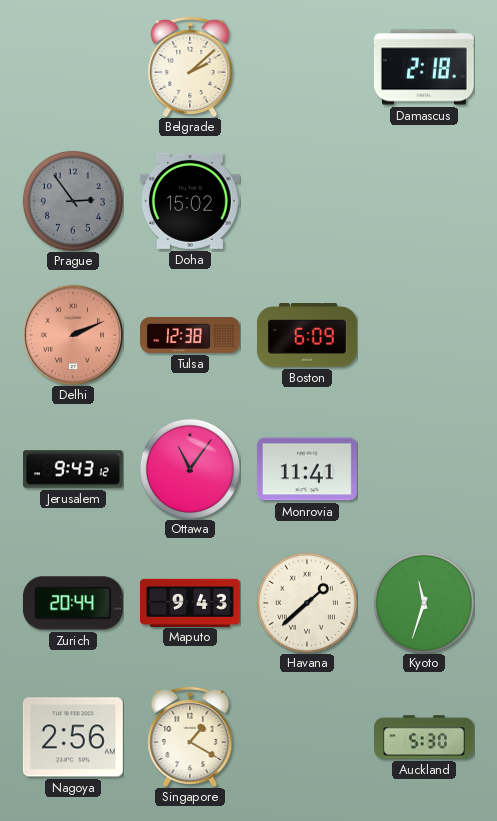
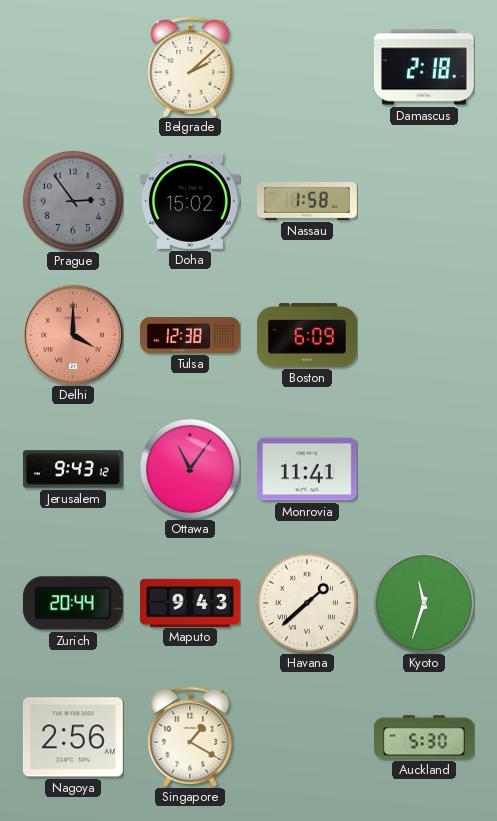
Nassau: none -> 1:58 (307, 201)
Delhi: 2:11 -> 4:00 (73, 335)
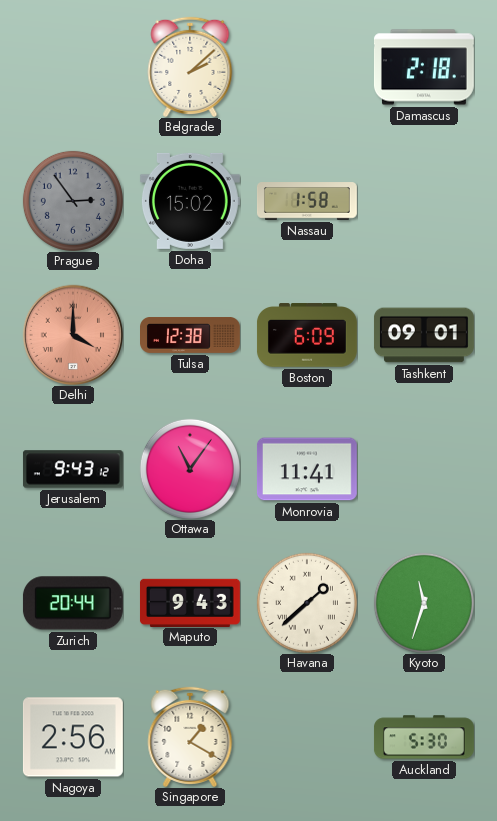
Tashkent: none -> 09:01 (424, 335)
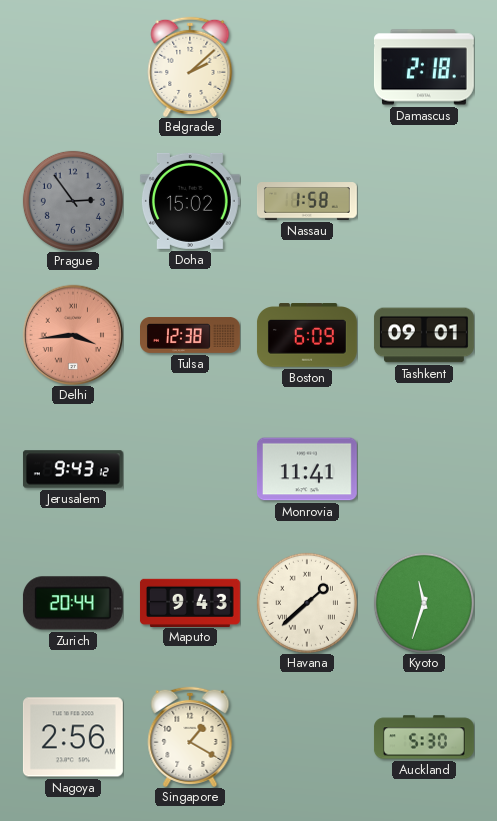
Delhi: 4:00 -> 3:44 (73, 335)
Ottawa: 11:06 -> none (190, 469)
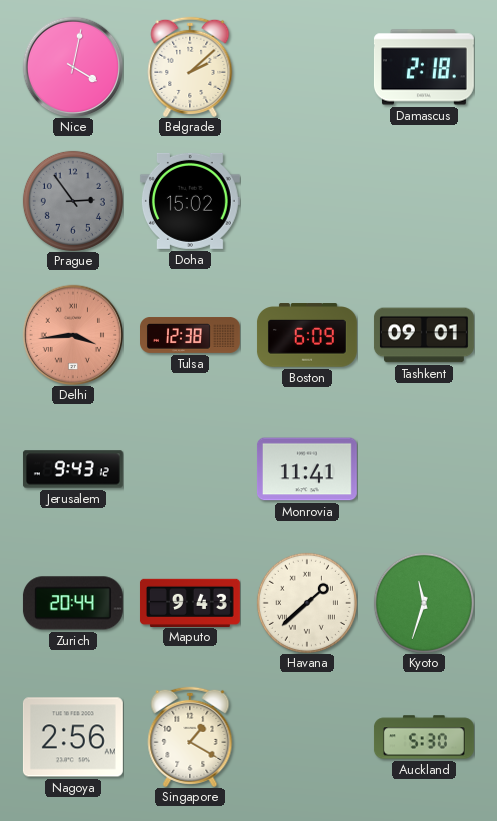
Nice: none -> 4:02 (73, 67)
Nassau: 1:58 -> none (307, 201)
